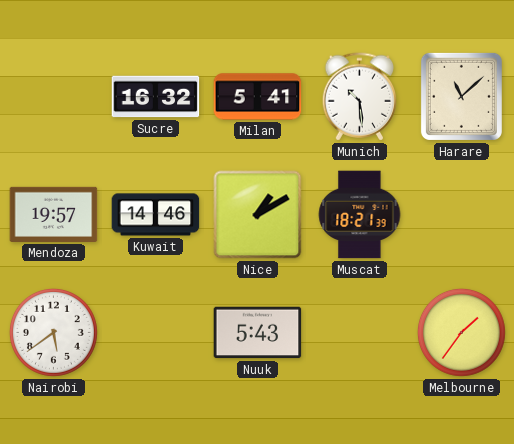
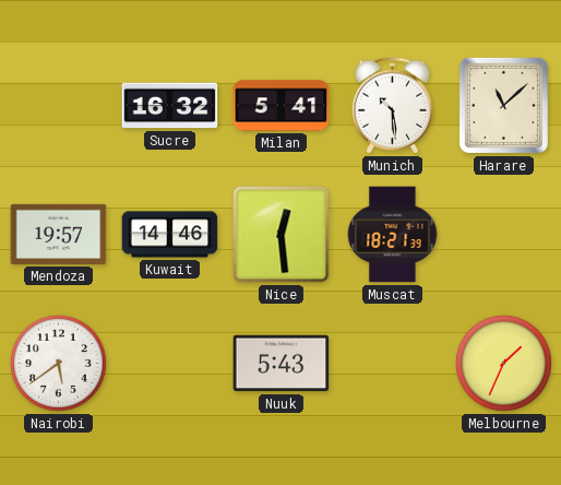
Nice: 1:10 -> 12:29 (282, 235)
Melbourne: 1:36 -> 1:34 (503, 363)
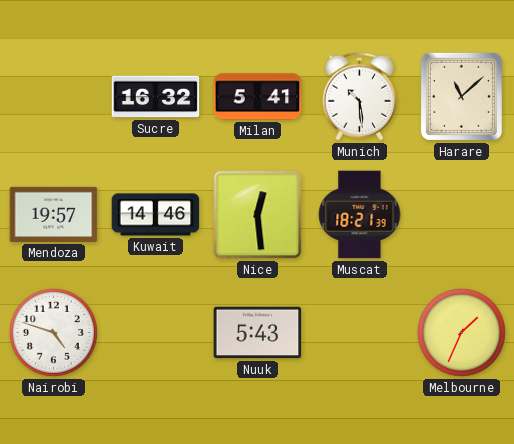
Nairobi: 5:39 -> 4:48 (53, 332)
